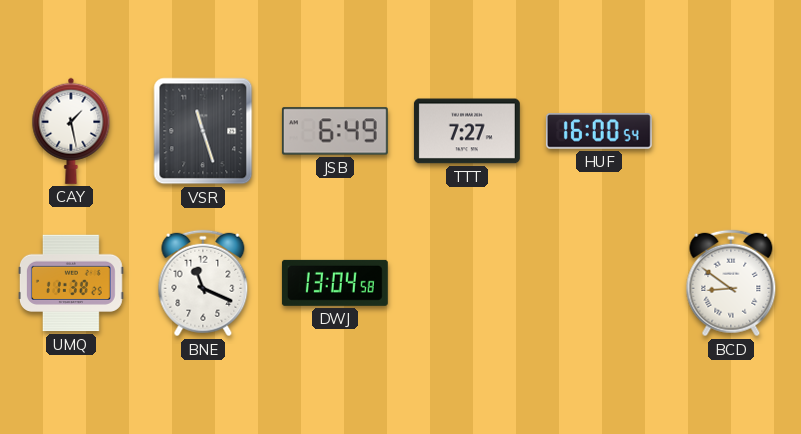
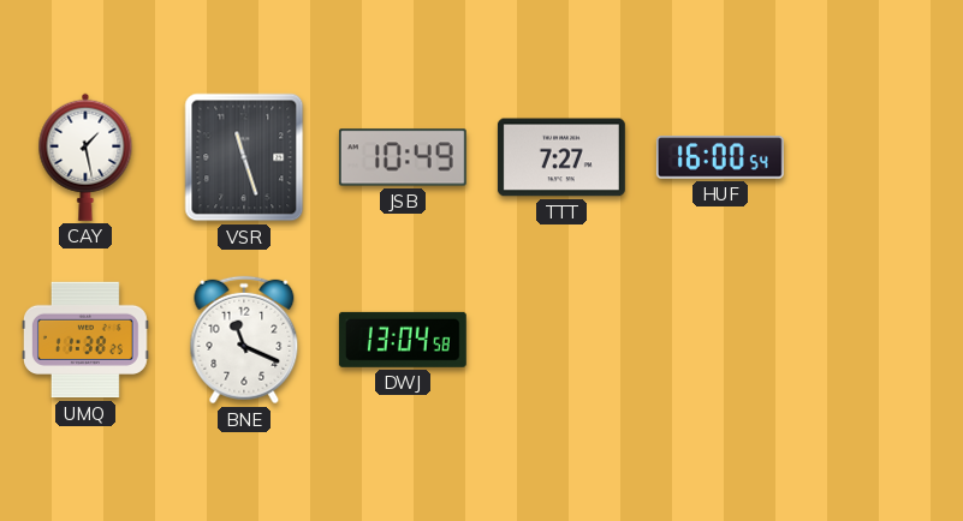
JSB: 6:49 -> 10:49 (403, 157)
BCD: 8:51 -> none (731, 283)
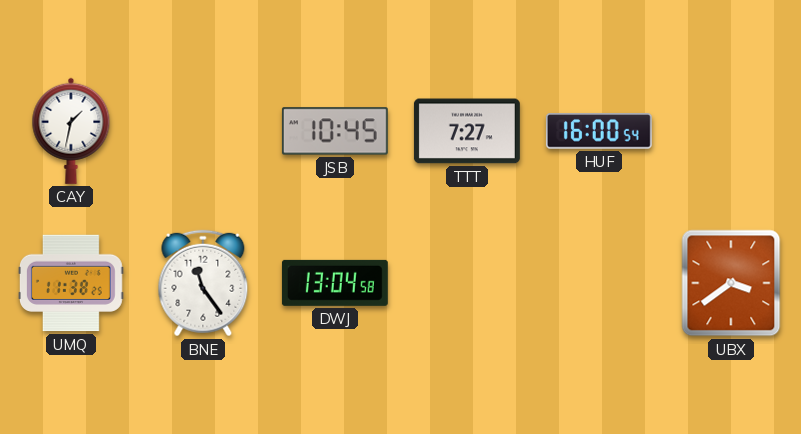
CAY: 1:28 -> 1:32 (71, 131)
VSR: 11:27 -> none (244, 157)
JSB: 10:49 -> 10:45 (335, 131)
BNE: 11:19 -> 11:24 (203, 283)
UBX: none -> 3:39 (731, 283)
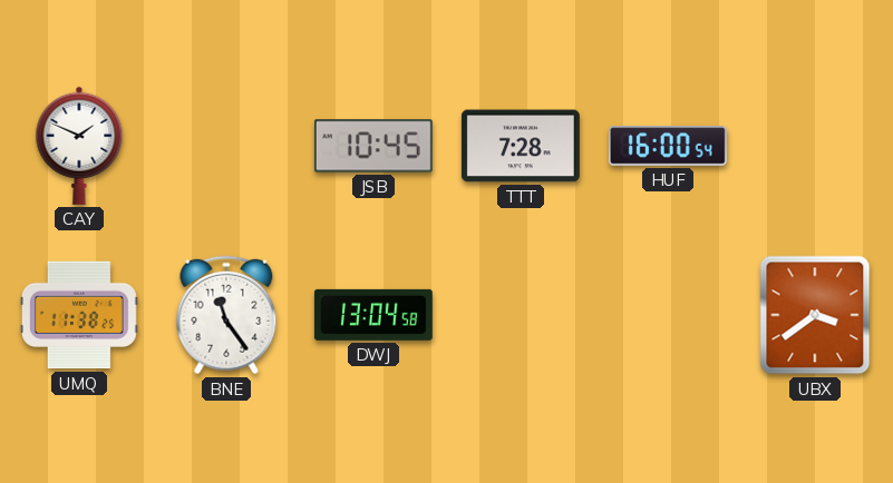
CAY: 1:32 -> 1:49 (79, 146)
TTT: 7:27 -> 7:28 (521, 146)
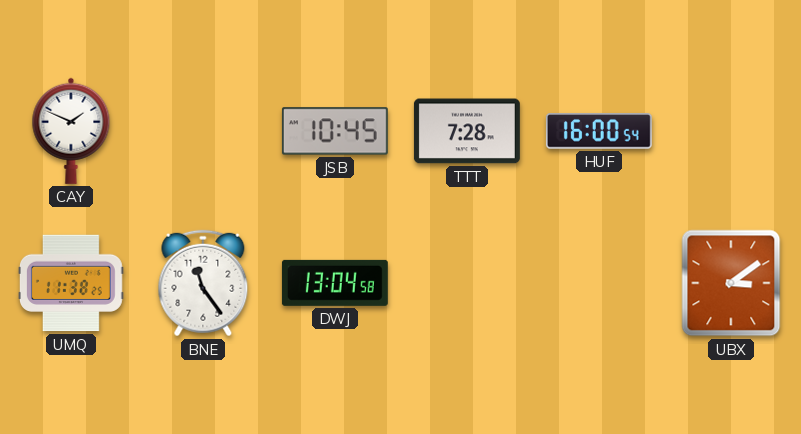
UBX: 3:39 -> 3:09 (731, 283)
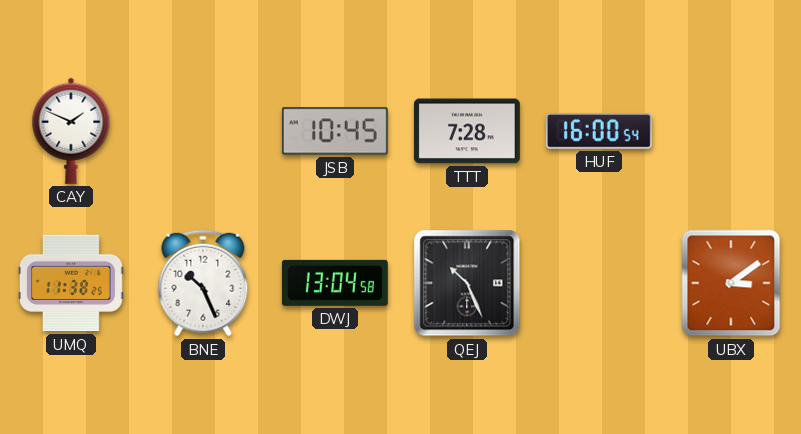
BNE: 11:24 -> 10:26 (203, 283)
QEJ: none -> 10:26 (467, 283)
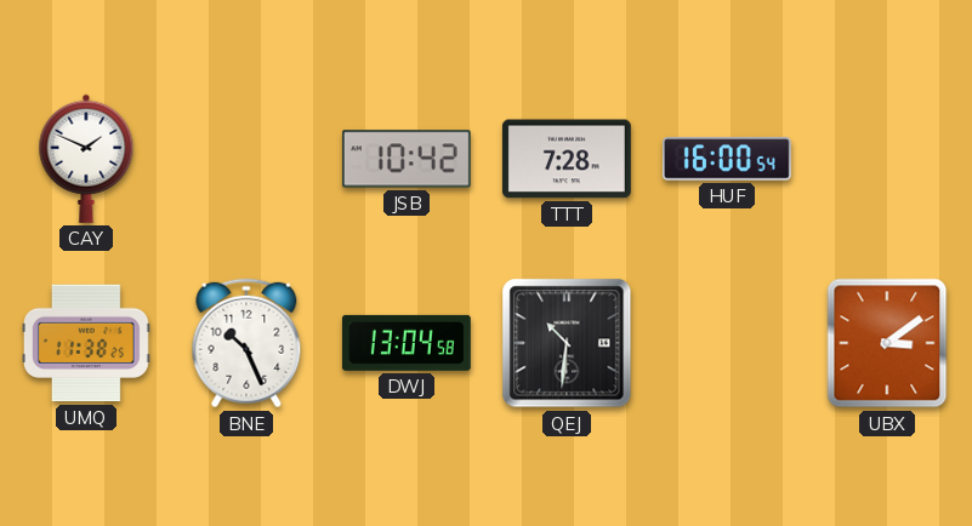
JSB: 10:45 -> 10:42 (407, 159)
QEJ: 10:26 -> 10:31 (567, 343)
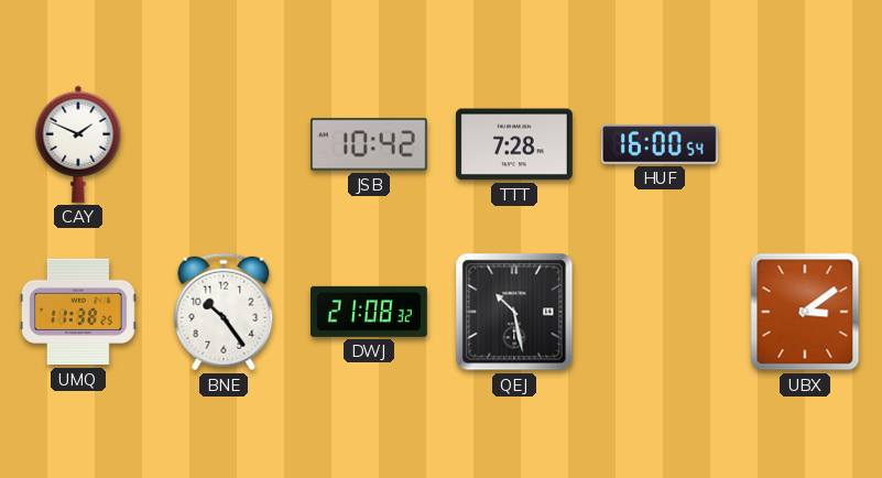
BNE: 10:26 -> 10:24 (224, 312)
DWJ: 13:04 -> 21:08 (369, 312)
QEJ: 10:31 -> 10:28 (514, 312)
